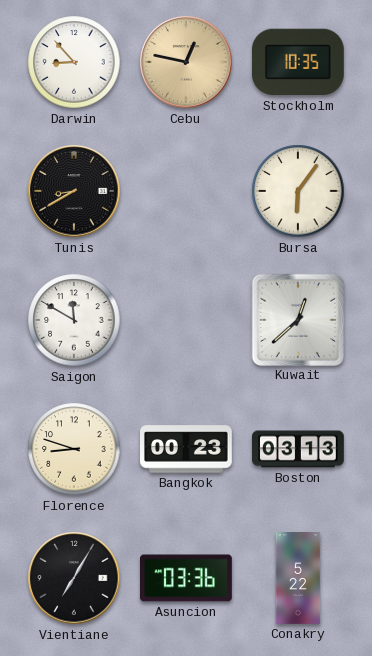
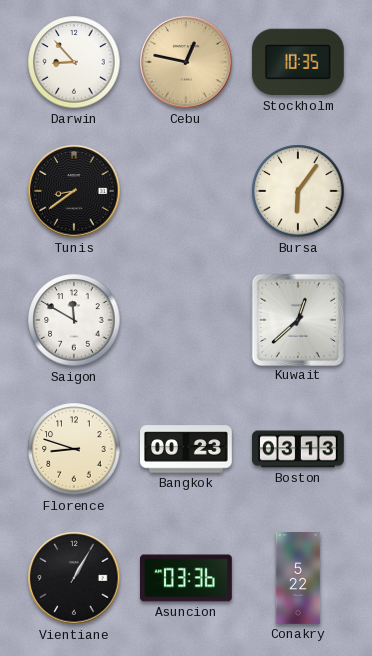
Tunis: 8:40 -> 8:39 (74, 191)
Vientiane: 7:05 -> 1:05 (74, 578)
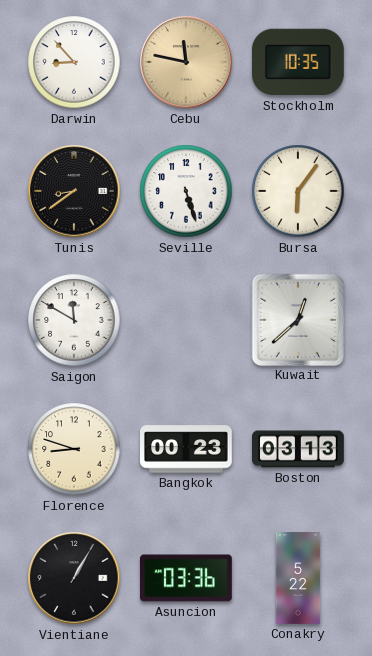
Cebu: 12:47 -> 11:47 (186, 62)
Seville: none -> 5:27 (186, 191)
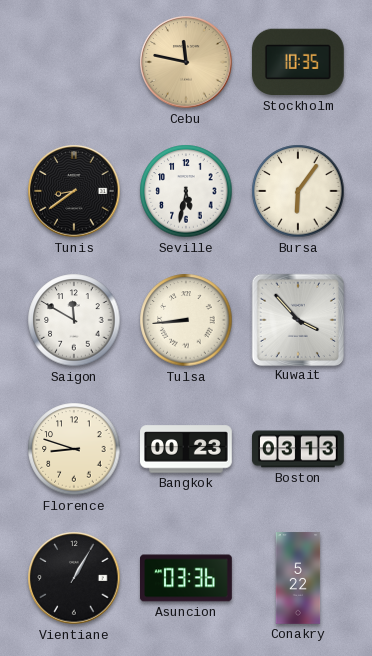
Darwin: 8:53 -> none (74, 62)
Seville: 5:27 -> 5:32 (186, 191)
Tulsa: none -> 8:44 (186, 320)
Kuwait: 12:38 -> 3:53 (297, 319)
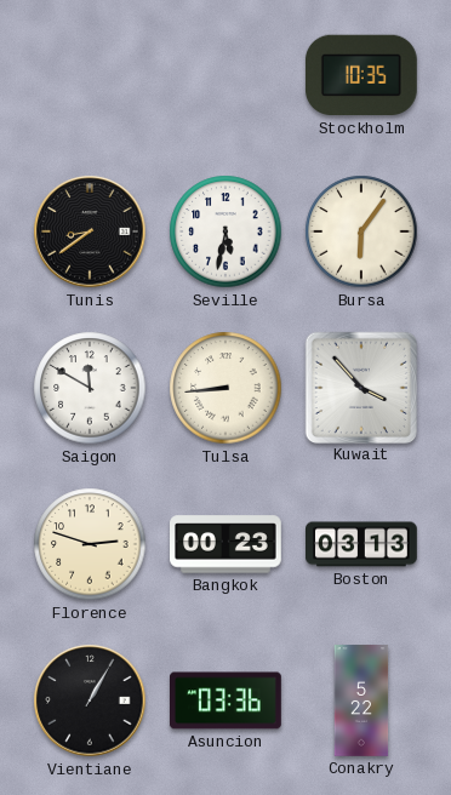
Cebu: 11:47 -> none (186, 62)
Florence: 8:48 -> 2:48 (90, 544)
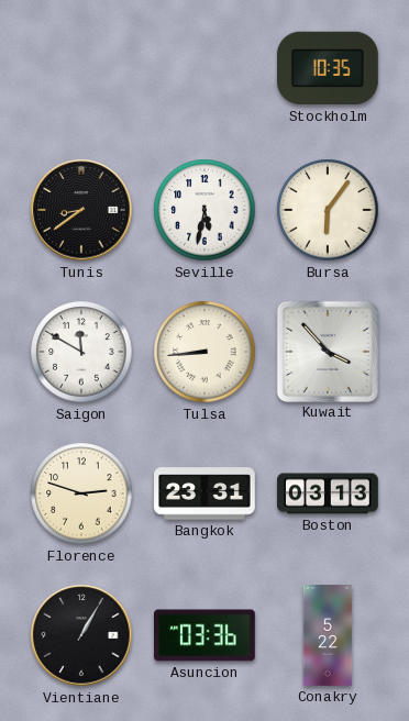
Bangkok: 00:23 -> 23:31 (204, 493)
